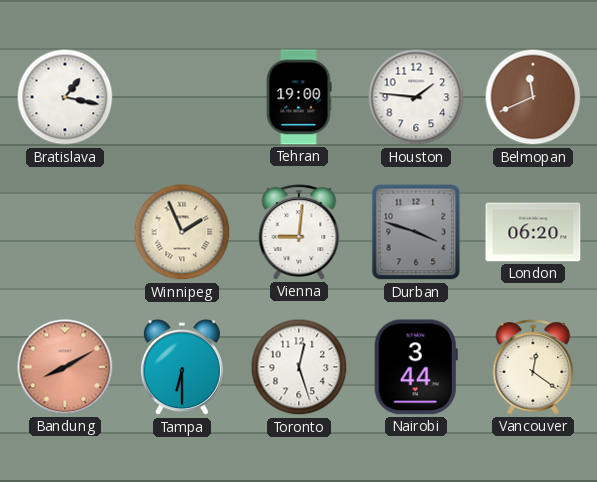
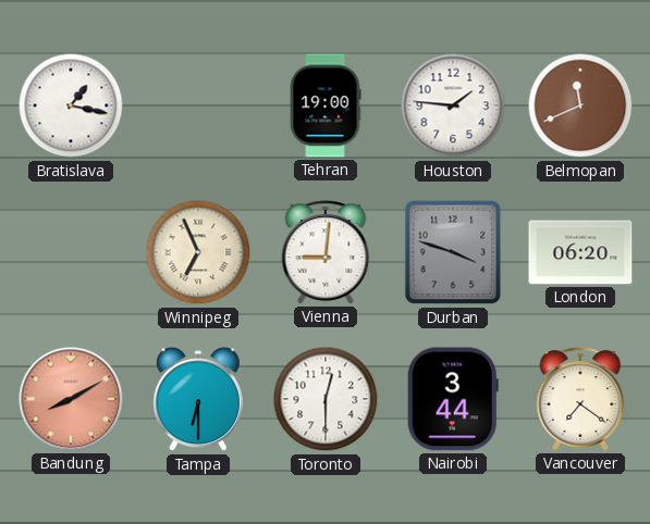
Winnipeg: 1:56 -> 6:56 (198, 252)
Toronto: 12:27 -> 12:30 (326, 399)
Vancouver: 12:21 -> 7:21 (580, 399)
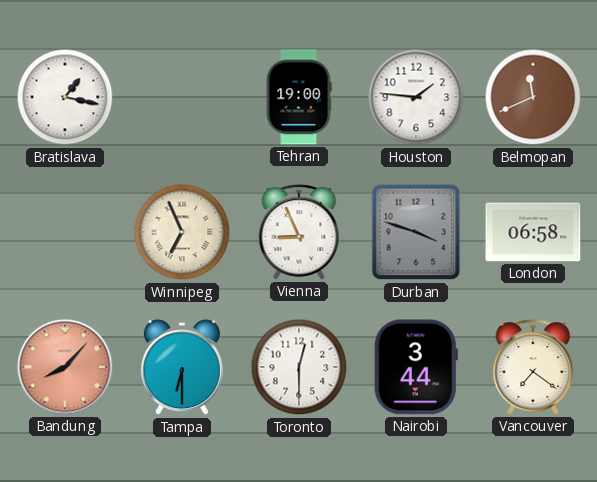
Vienna: 9:01 -> 8:56 (299, 232)
London: 06:20 -> 06:58 (533, 232)
Bandung: 8:10 -> 8:07 (65, 367)
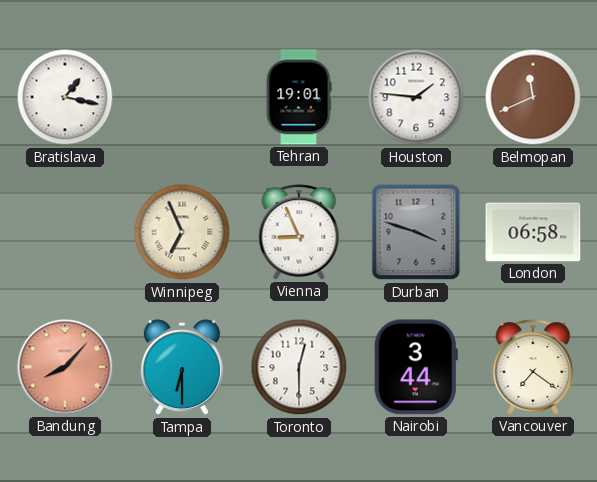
Tehran: 19:00 -> 19:01 (299, 97)
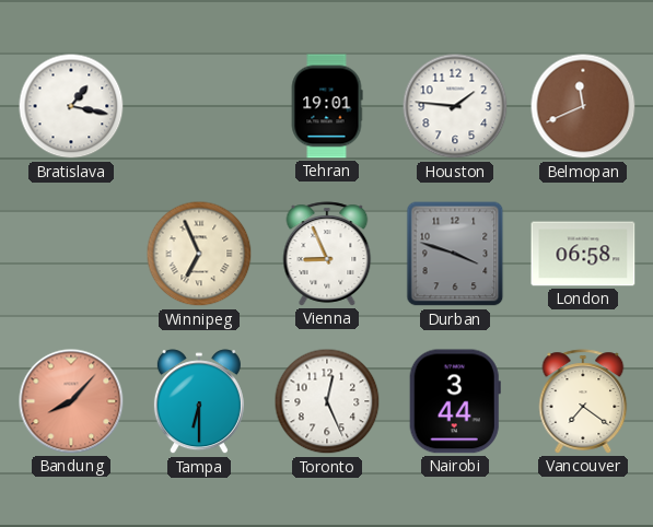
Toronto: 12:30 -> 12:26 (327, 401)
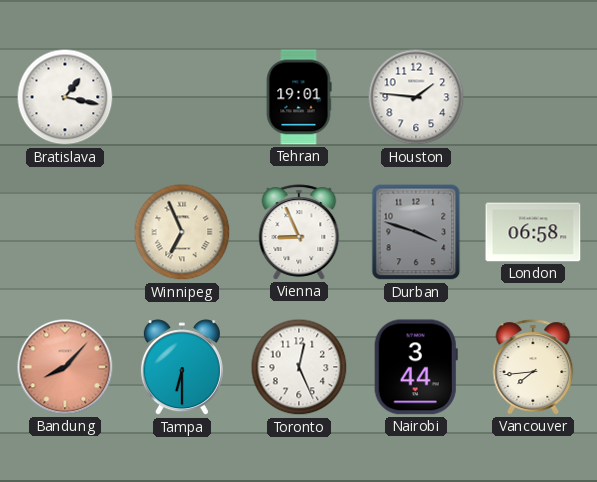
Belmopan: 11:41 -> none (583, 106)
Vancouver: 7:21 -> 7:44 (533, 367)
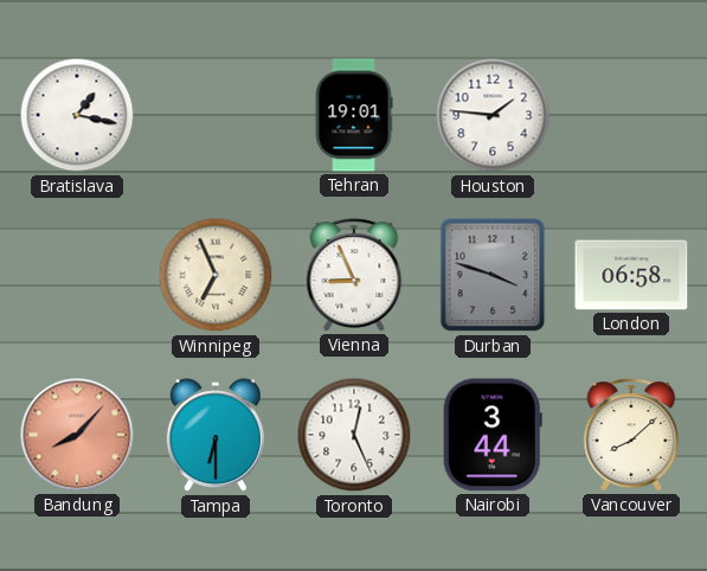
Vancouver: 7:44 -> 8:08 (631, 435)
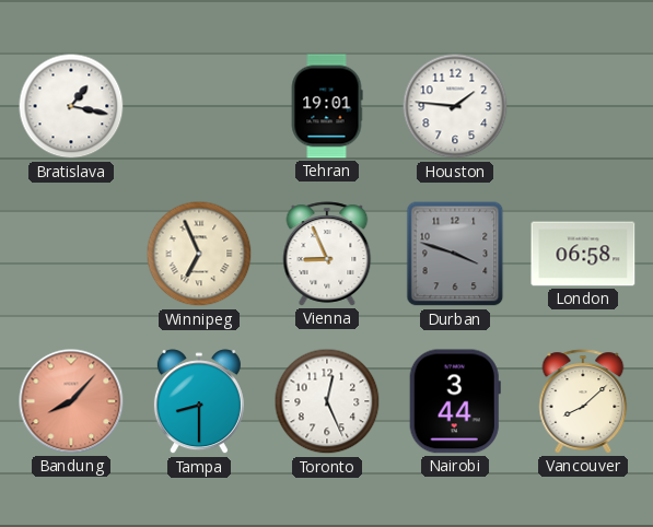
Tampa: 6:30 -> 8:30 (199, 402)
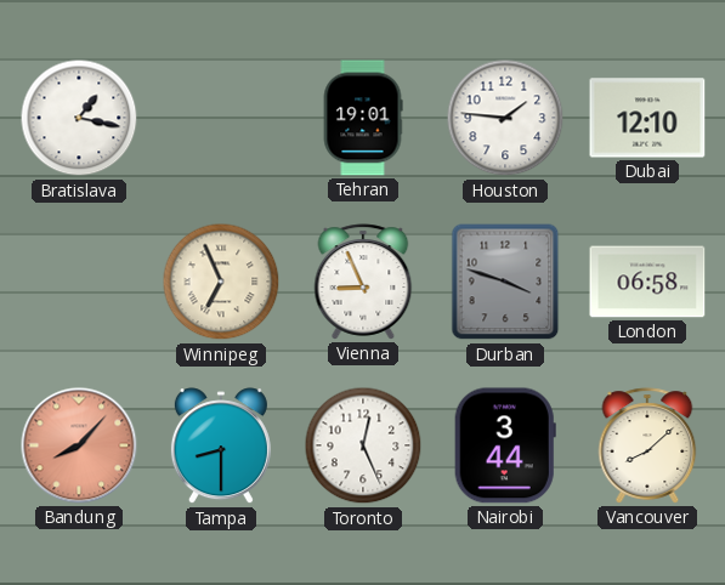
Dubai: none -> 12:10 (647, 118)
